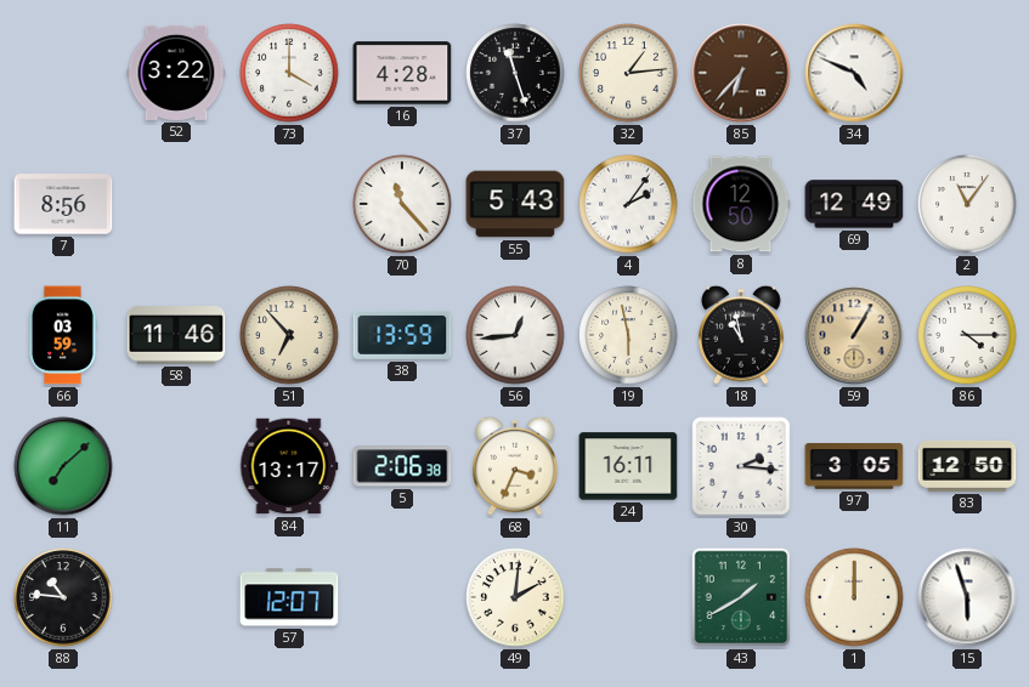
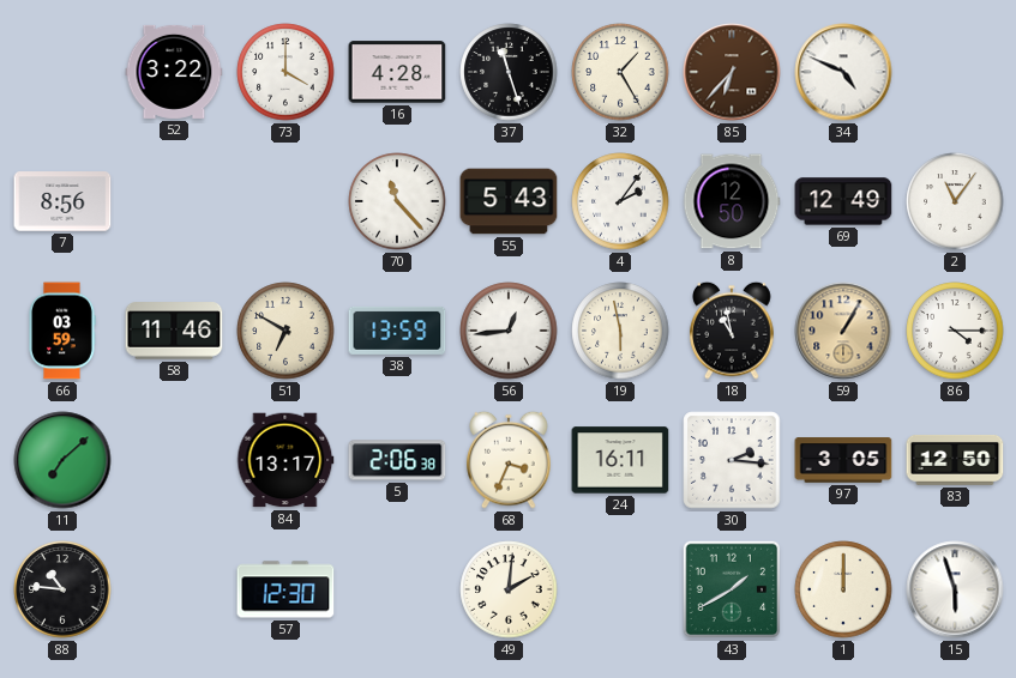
32: 1:14 -> 1:25 (620, 72)
51: 6:53 -> 6:50 (285, 331)
57: 12:07 -> 12:30 (285, 589)
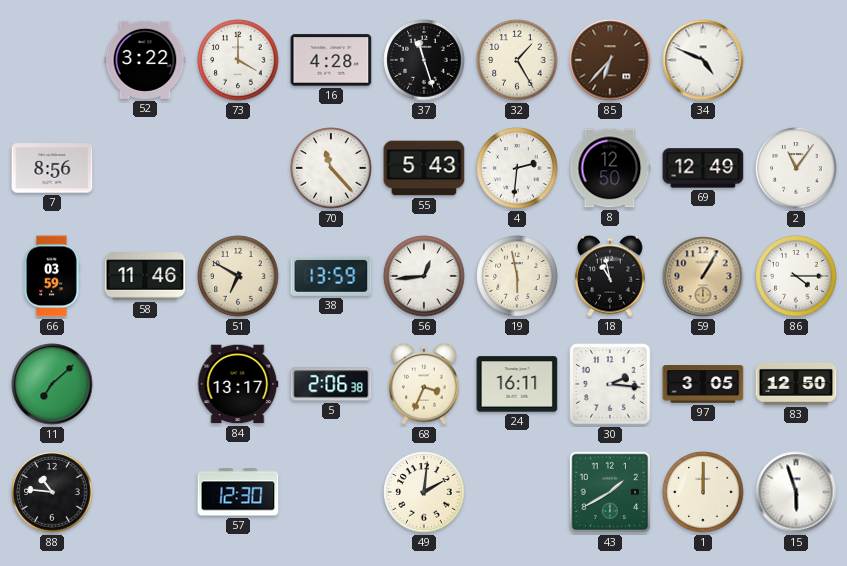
4: 2:06 -> 2:31 (517, 168)
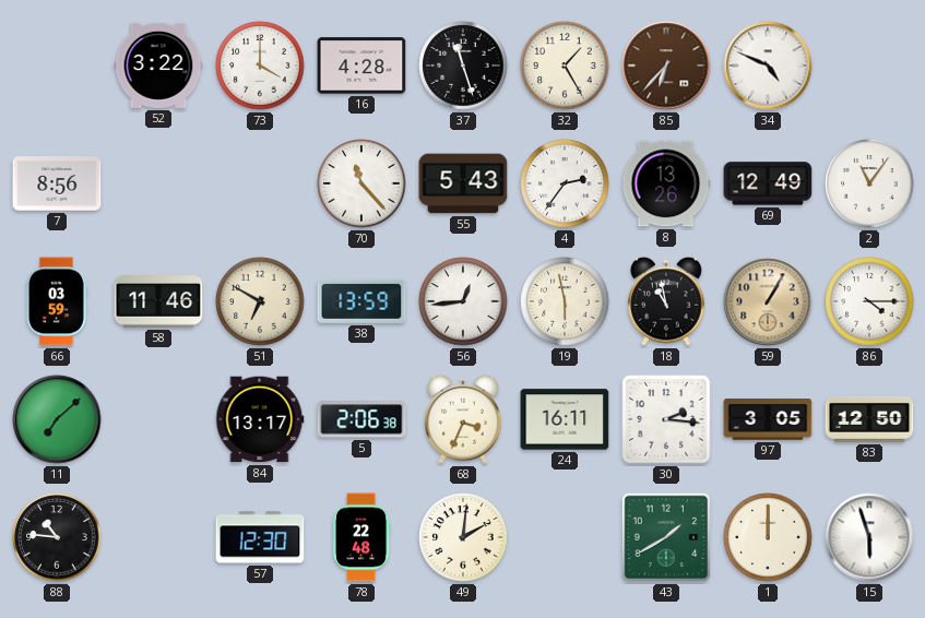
4: 2:31 -> 2:36 (565, 183)
8: 12:50 -> 13:26 (666, 183)
78: none -> 22:48 (361, 537)
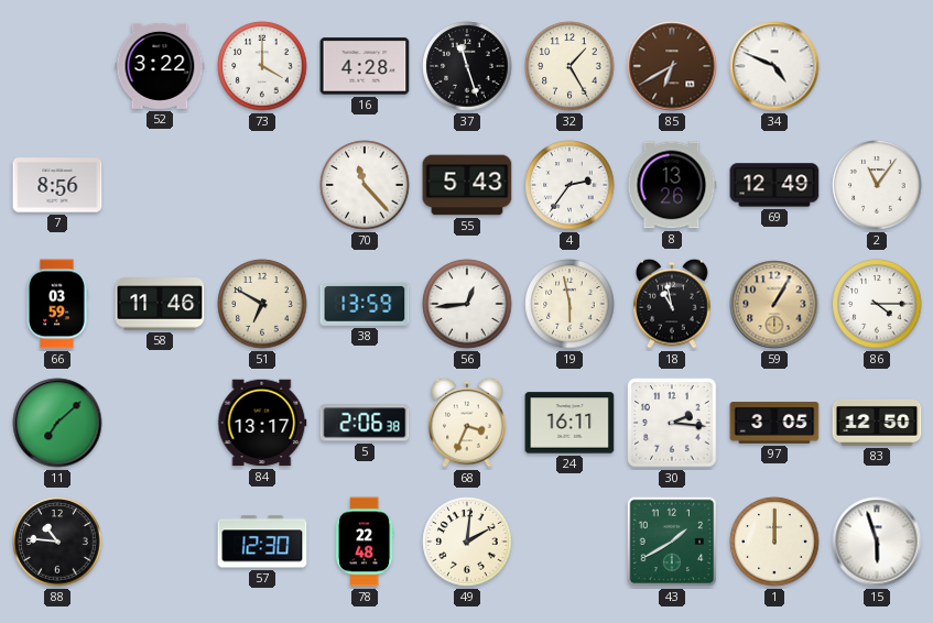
85: 6:37 -> 6:40 (672, 66)
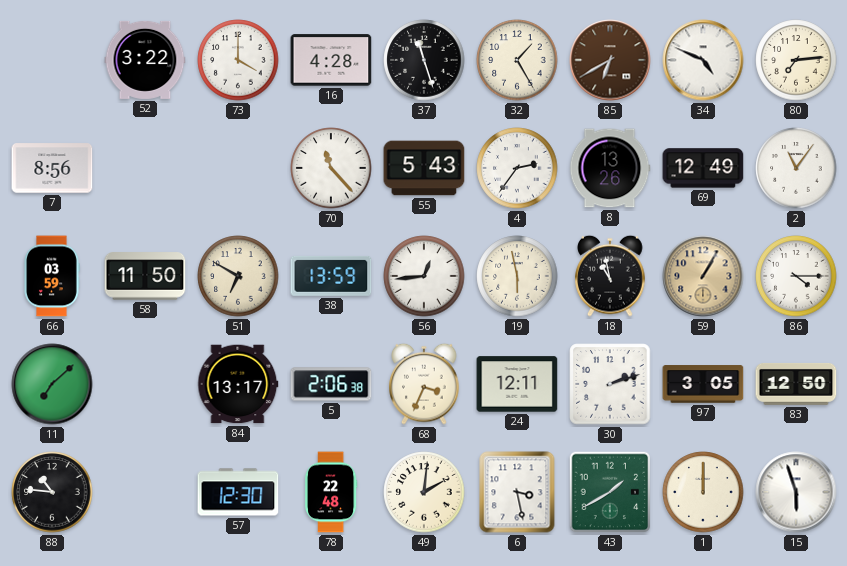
80: none -> 7:14 (796, 60)
58: 11:46 -> 11:50 (145, 276)
24: 16:11 -> 12:11 (517, 384)
30: 2:16 -> 2:12 (610, 384)
6: none -> 3:28 (517, 492)
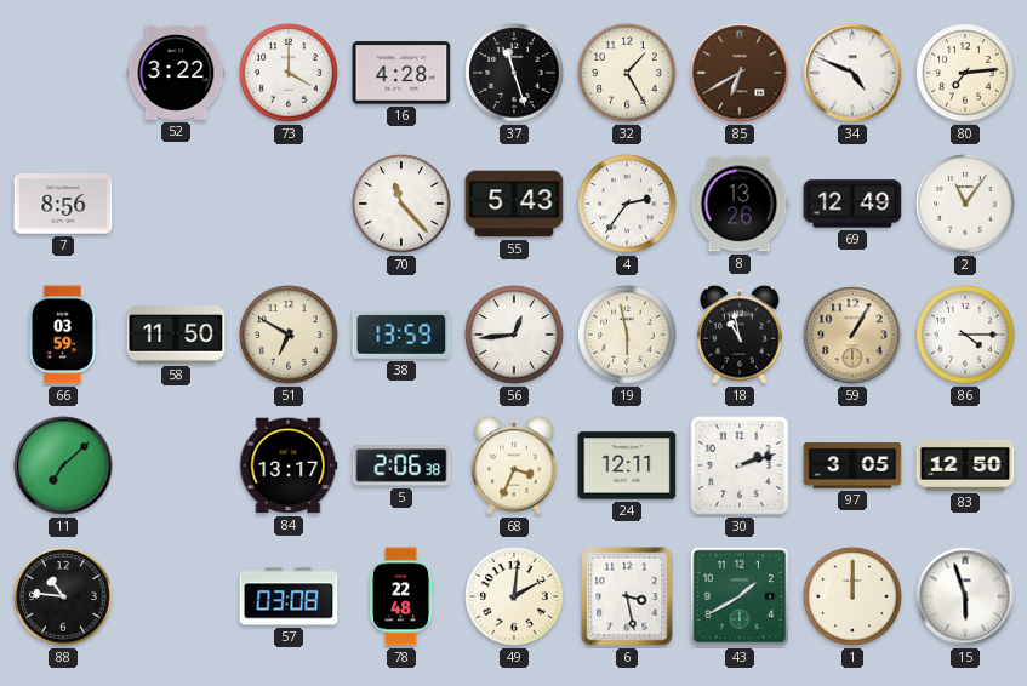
57: 12:30 -> 03:08 (289, 596)
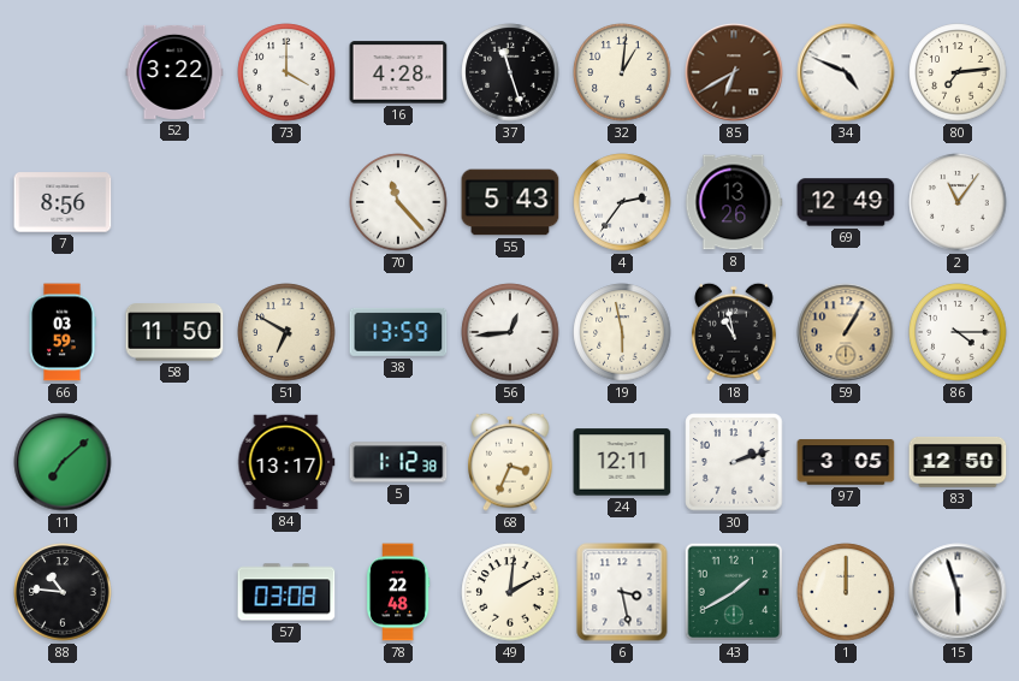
32: 1:25 -> 1:01 (622, 72)
5: 2:06 -> 1:12 (398, 462)
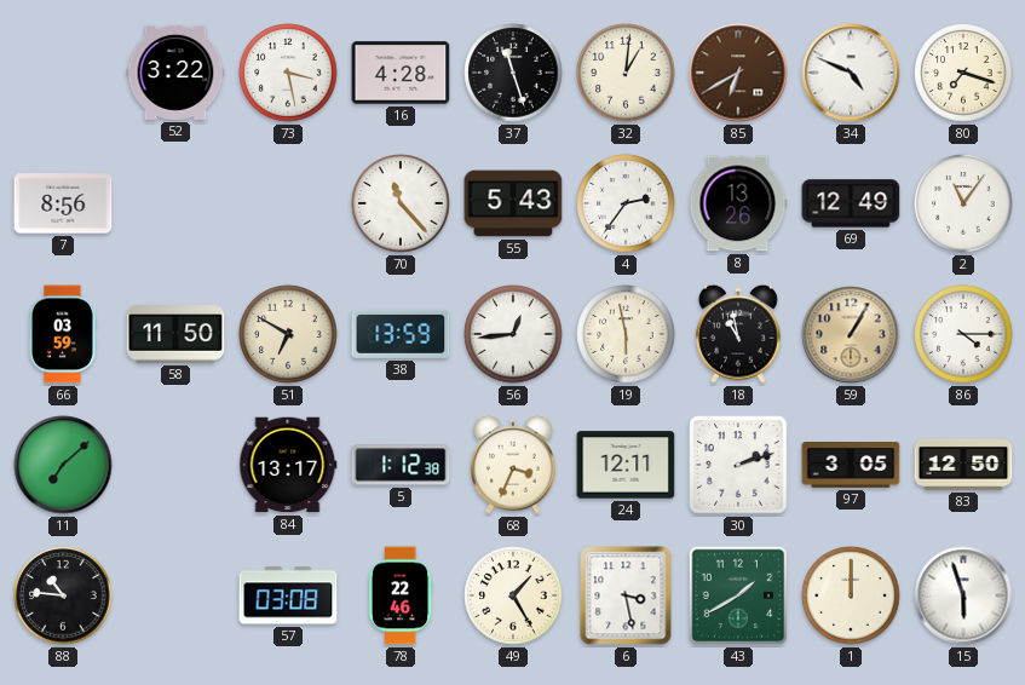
73: 4:00 -> 3:28 (288, 73)
80: 7:14 -> 7:18 (963, 73)
78: 22:48 -> 22:46 (401, 595)
49: 2:01 -> 1:25 (513, 595)
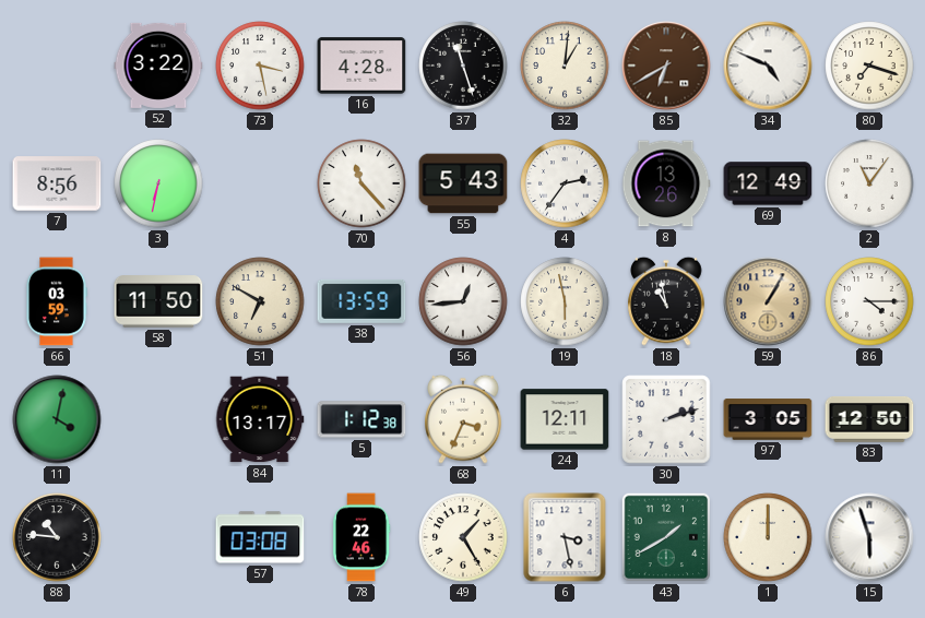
3: none -> 6:32 (158, 183)
11: 7:08 -> 4:02 (57, 419)
